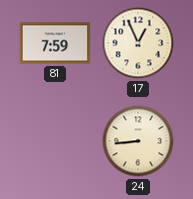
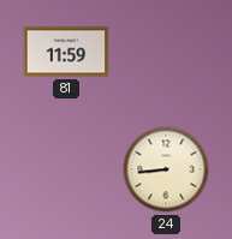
81: 7:59 -> 11:59 (66, 52)
17: 12:56 -> none (138, 43)
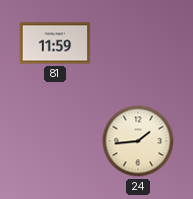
24: 8:44 -> 1:44 (138, 141)
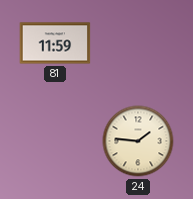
24: 1:44 -> 1:46 (138, 141)
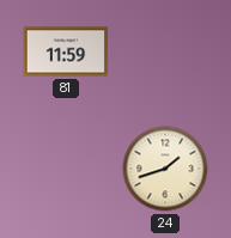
24: 1:46 -> 1:42 (165, 169)
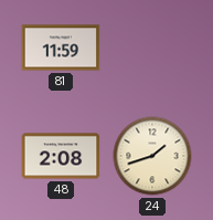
48: none -> 2:08 (61, 156)
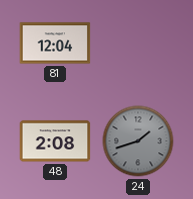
81: 11:59 -> 12:04 (55, 43)
24 dial: cream -> grey (138, 141)
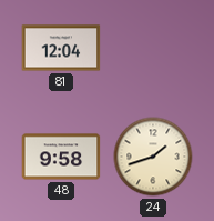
48: 2:08 -> 9:58 (61, 157)
24 dial: grey -> cream (153, 157)
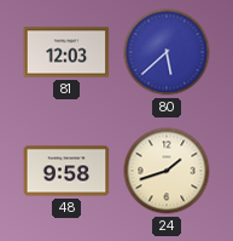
81: 12:04 -> 12:03 (66, 52)
80: none -> 5:38 (167, 52)
